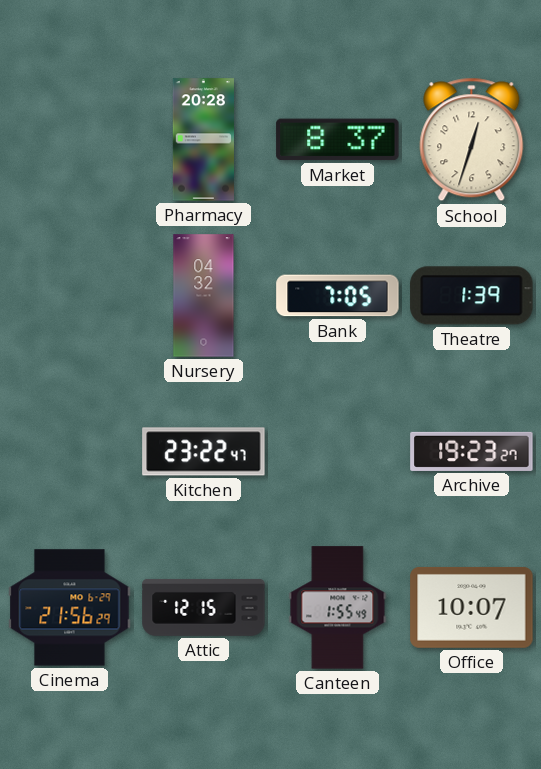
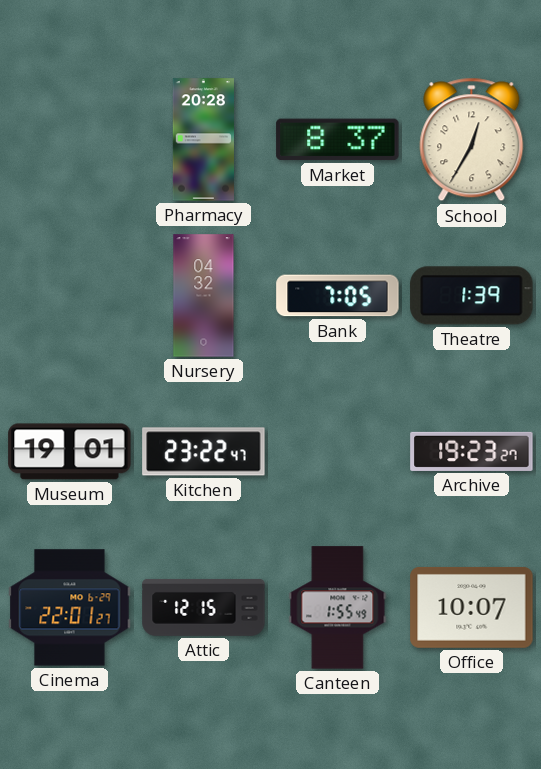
School: 12:33 -> 12:35 (472, 140)
Museum: none -> 19:01 (70, 452)
Cinema: 21:56 -> 22:01 (70, 608)
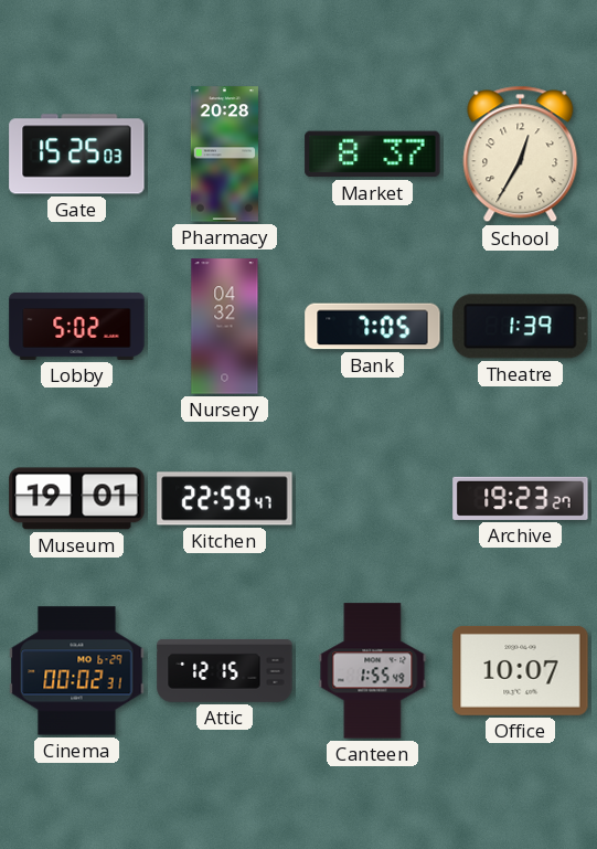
Gate: none -> 15:25 (77, 155)
Lobby: none -> 5:02 (77, 326)
Kitchen: 23:22 -> 22:59 (225, 499)
Cinema: 22:01 -> 00:02 (77, 671)
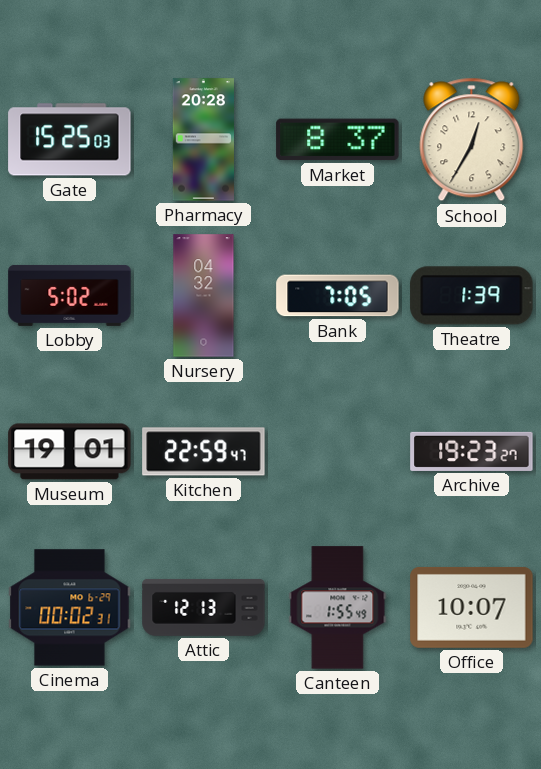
Attic: 12:15 -> 12:13 (204, 608)
